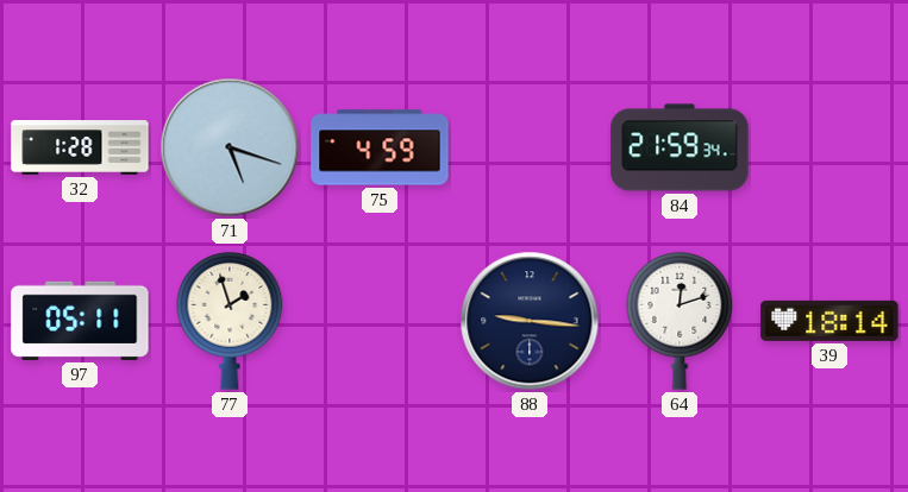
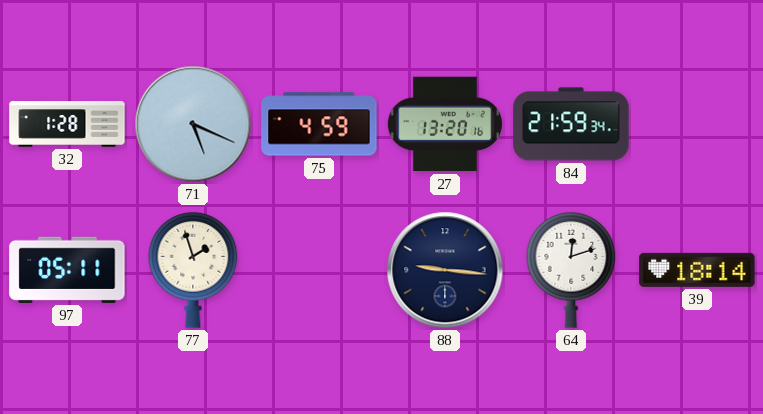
71: 5:18 -> 5:19 (193, 124)
27: none -> 13:20 (445, 124)
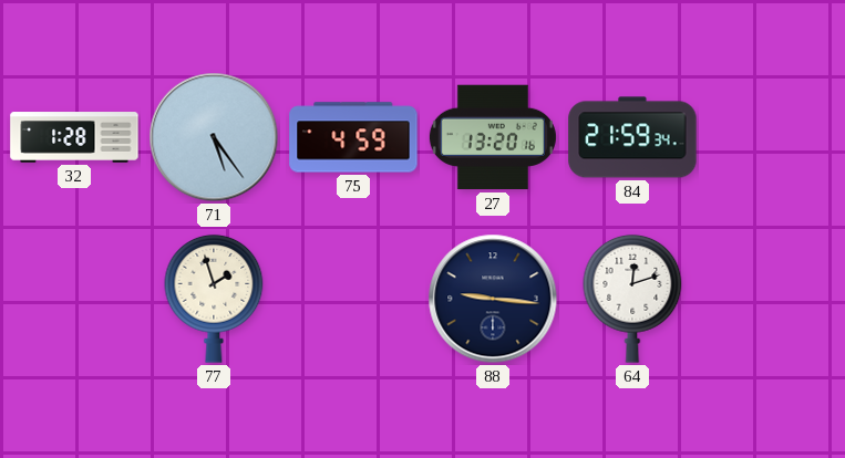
71: 5:19 -> 5:24 (214, 137)
97: 05:11 -> none (67, 270)
39: 18:14 -> none (697, 270)
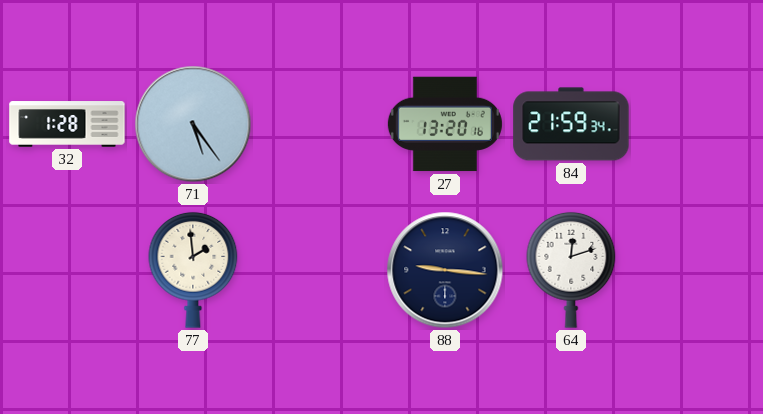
75: 4:59 -> none (353, 137)
77: 1:57 -> 1:59 (193, 270)
